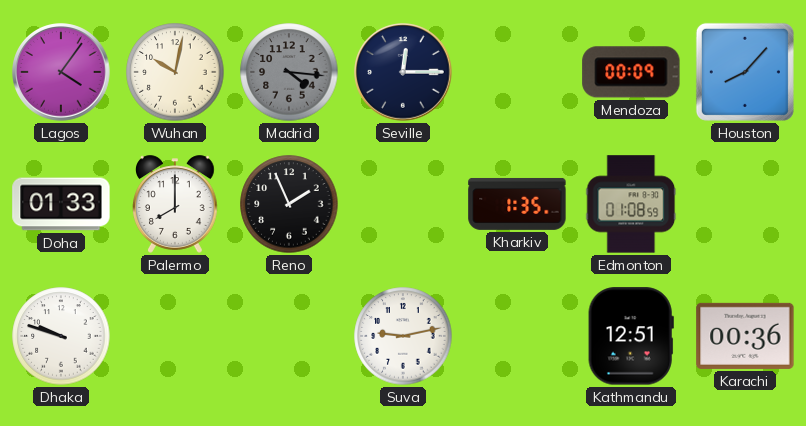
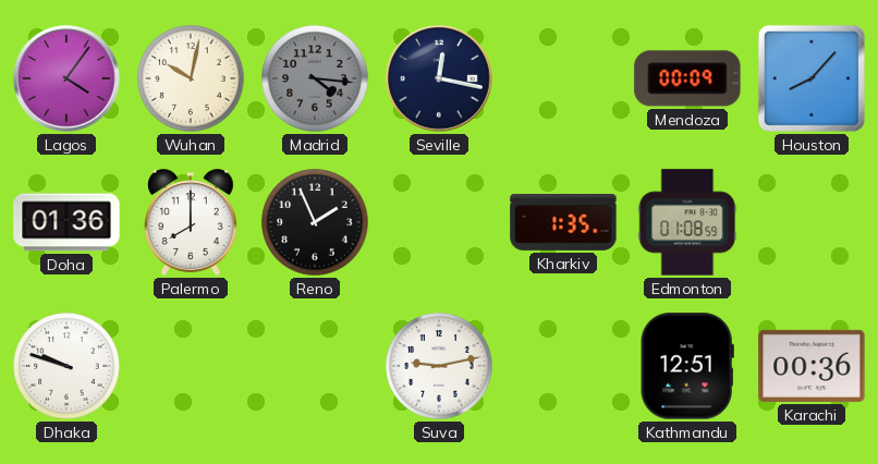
Seville: 12:15 -> 12:17 (439, 78)
Doha: 01:33 -> 01:36 (66, 222)
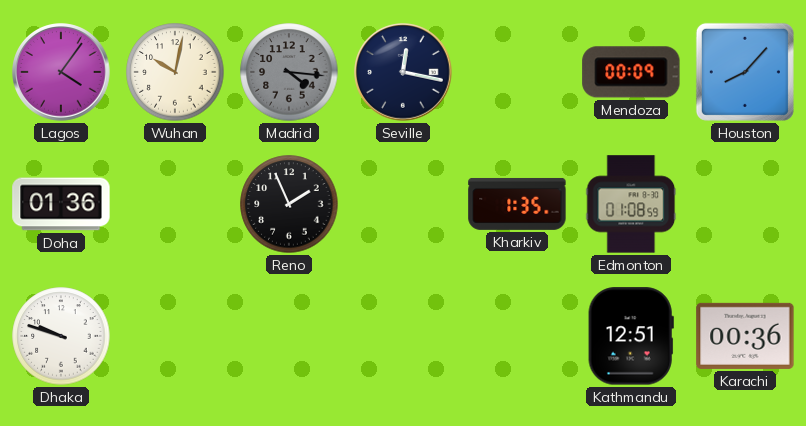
Palermo: 8:00 -> none (192, 222)
Suva: 9:13 -> none (439, 366)
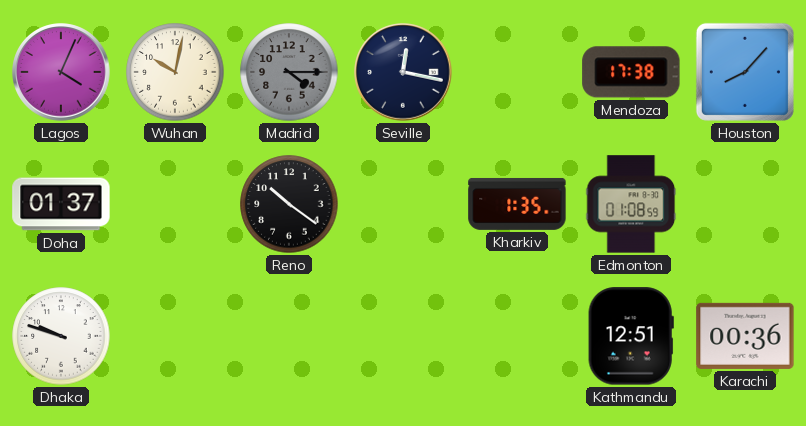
Lagos: 4:06 -> 4:04 (61, 72)
Madrid: 4:16 -> 4:15 (289, 72)
Mendoza: 00:09 -> 17:38 (631, 72)
Doha: 01:36 -> 01:37 (61, 204)
Reno: 1:56 -> 10:21 (289, 204)
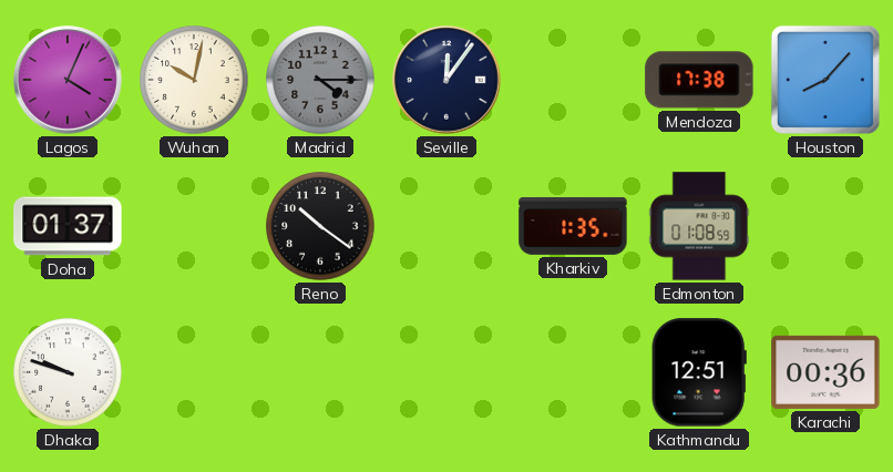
Seville: 12:17 -> 12:06 (447, 80)
